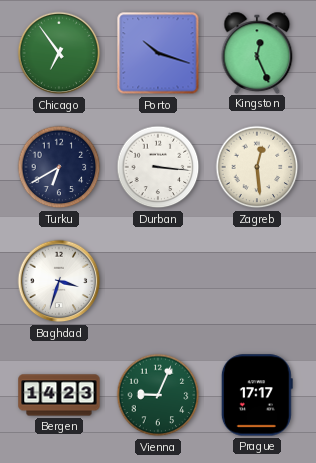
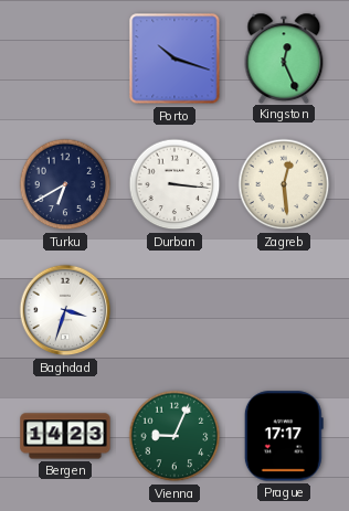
Chicago: 6:54 -> none (59, 53)
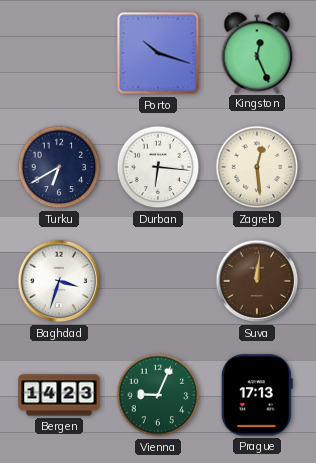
Durban: 3:16 -> 6:16 (158, 167)
Suva: none -> 12:01 (257, 281)
Prague: 17:17 -> 17:13 (257, 395)
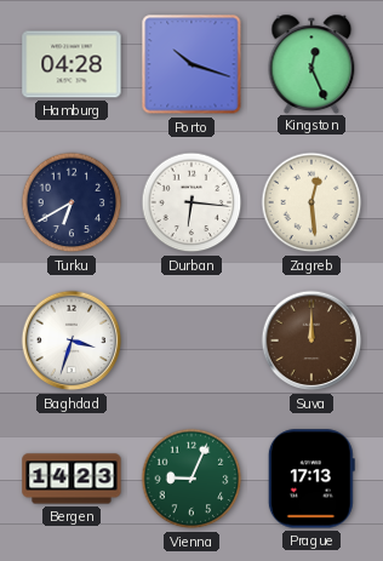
Hamburg: none -> 04:28 (72, 64)
Suva: 12:01 -> 12:00 (311, 340)
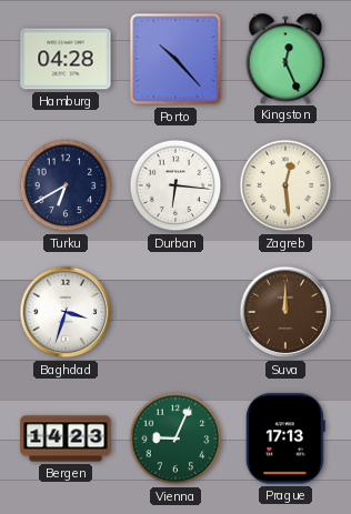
Porto: 10:18 -> 10:23 (175, 59)
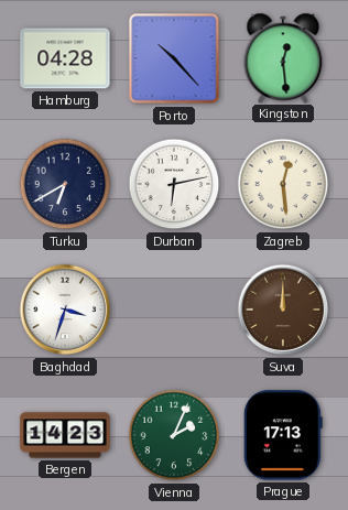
Kingston: 12:26 -> 12:29 (283, 57)
Durban: 6:16 -> 6:13 (174, 184)
Vienna: 9:04 -> 2:04 (174, 435)
